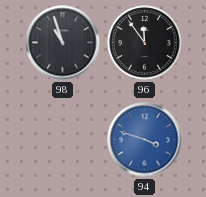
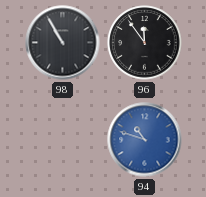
98: 10:57 -> 10:55 (63, 43)
94: 3:48 -> 10:48 (145, 140)
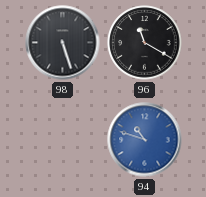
98: 10:55 -> 5:27 (63, 43)
96: 11:54 -> 11:20 (145, 43)
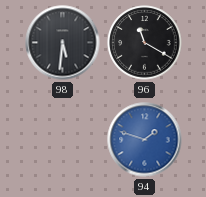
98: 5:27 -> 5:31 (63, 43)
94: 10:48 -> 1:48 (145, 140)
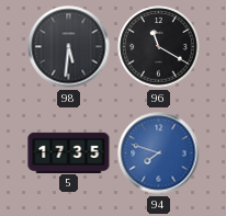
5: none -> 17:35 (69, 152)
94: 1:48 -> 7:48 (159, 154)
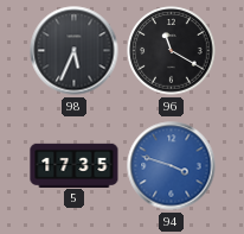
98: 5:31 -> 5:34 (75, 51)
94: 7:48 -> 3:48 (172, 166)
